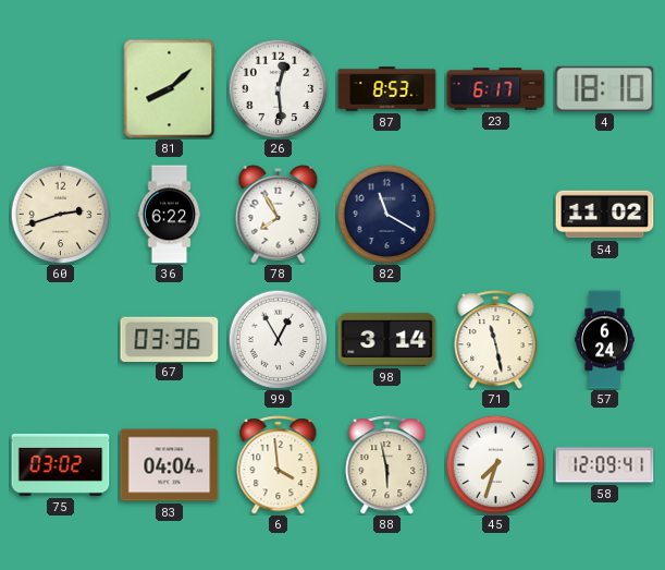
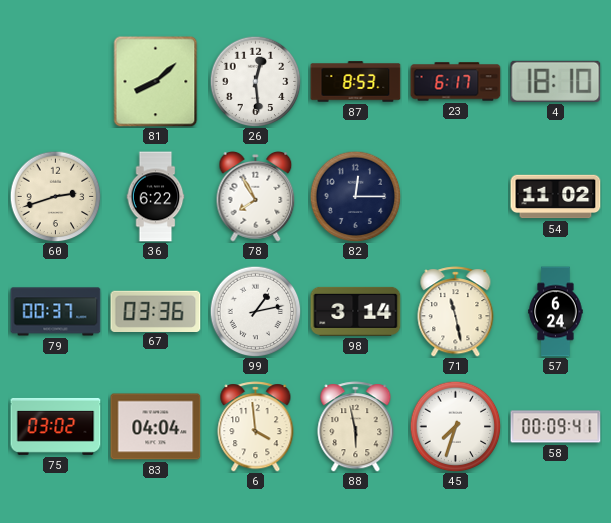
82: 11:20 -> 12:15 (355, 196)
79: none -> 00:37 (56, 312)
99: 12:55 -> 1:13 (255, 311)
58: 12:09 -> 00:09 (556, 427)
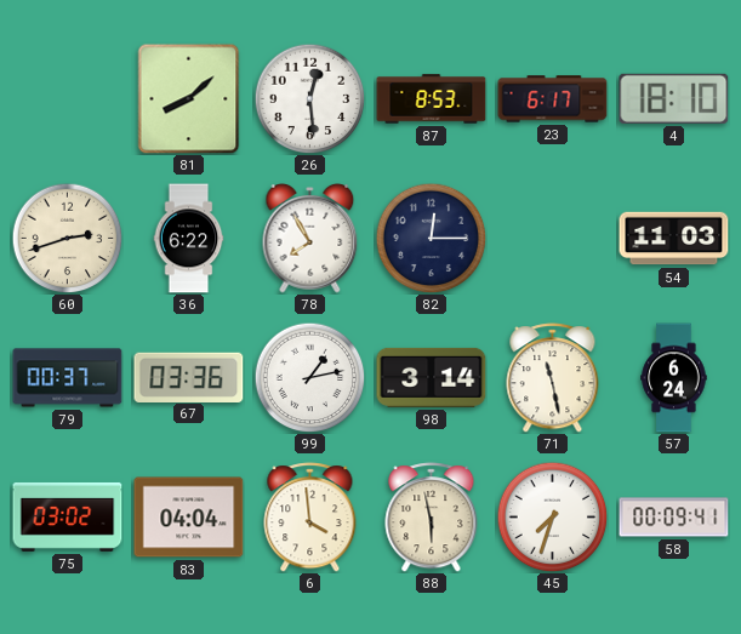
54: 11:02 -> 11:03 (674, 239)
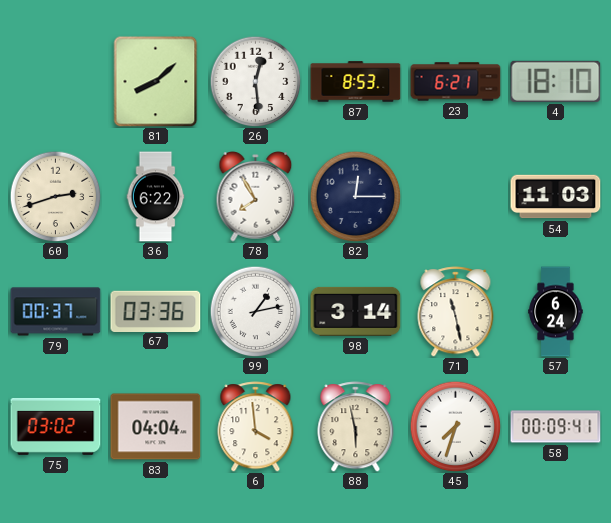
23: 6:17 -> 6:21 (456, 82)
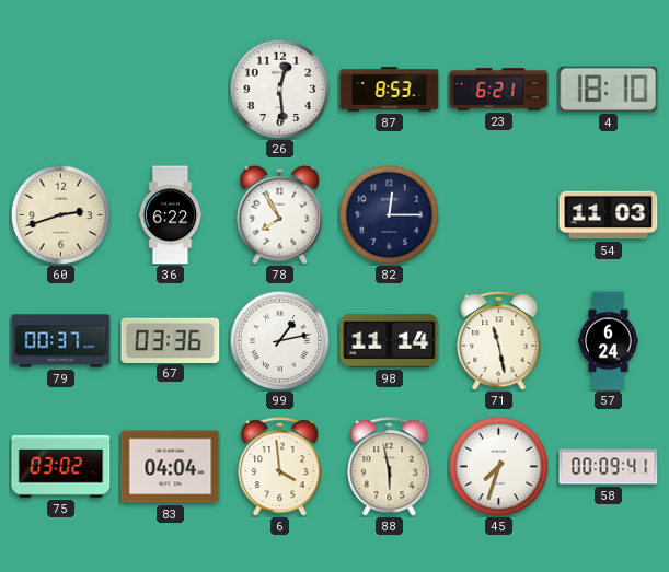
81: 8:08 -> none (156, 82)
98: 3:14 -> 11:14 (390, 340)
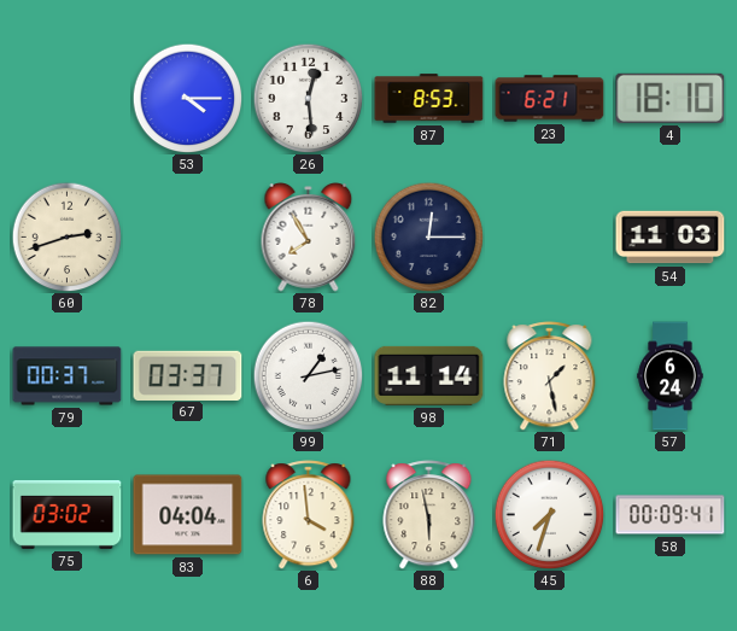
53: none -> 4:15 (187, 98)
36: 6:22 -> none (171, 215)
67: 03:36 -> 03:37 (188, 375)
71: 11:28 -> 1:28 (550, 376)
